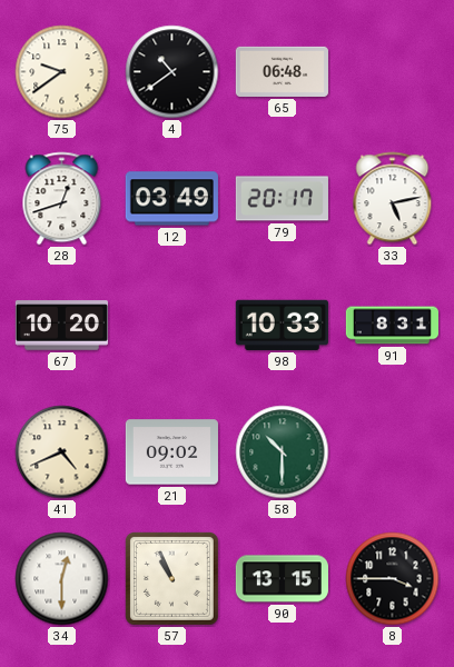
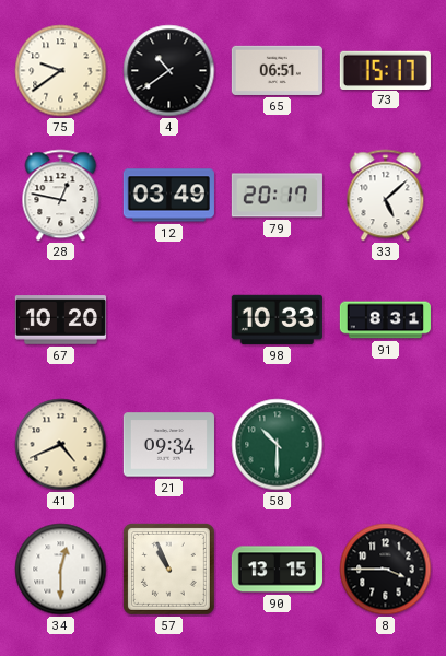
65: 06:48 -> 06:51 (277, 70)
73: none -> 15:17 (385, 70)
28: 12:42 -> 12:47 (61, 196)
33: 5:13 -> 5:08 (386, 196)
21: 09:02 -> 09:34 (168, 445)
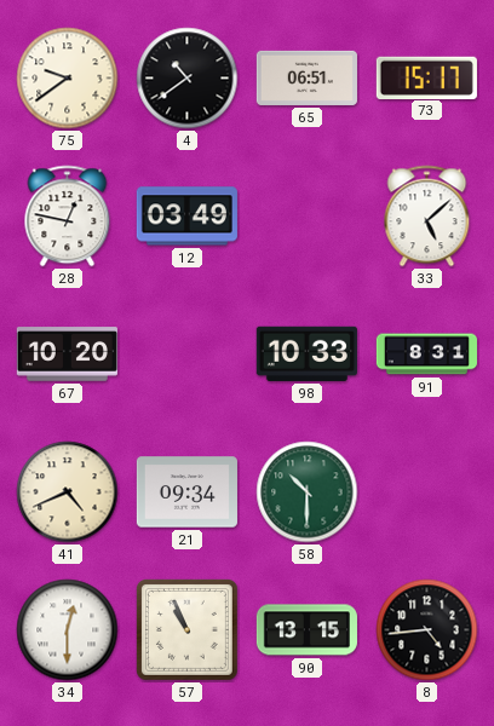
79: 20:17 -> none (277, 196)
8: 3:45 -> 4:44 (427, 630)
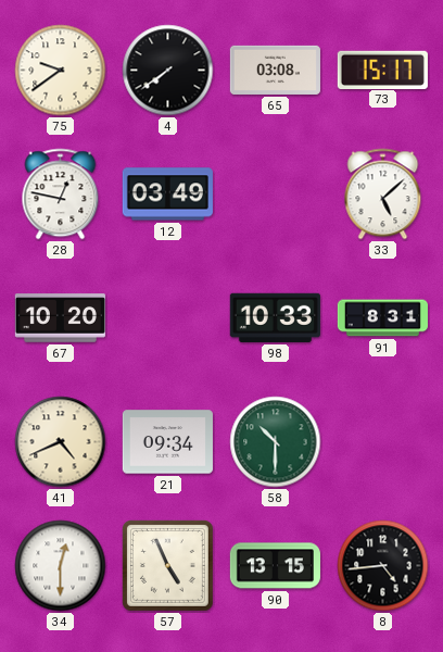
4: 10:39 -> 7:39 (168, 71)
65: 06:51 -> 03:08 (275, 70)
57: 10:56 -> 4:56 (167, 565)
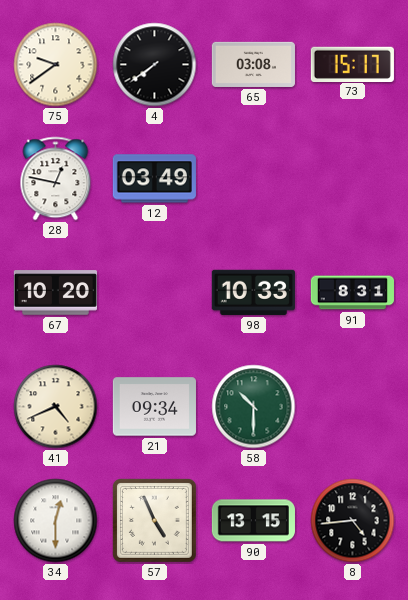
33: 5:08 -> none (383, 195)
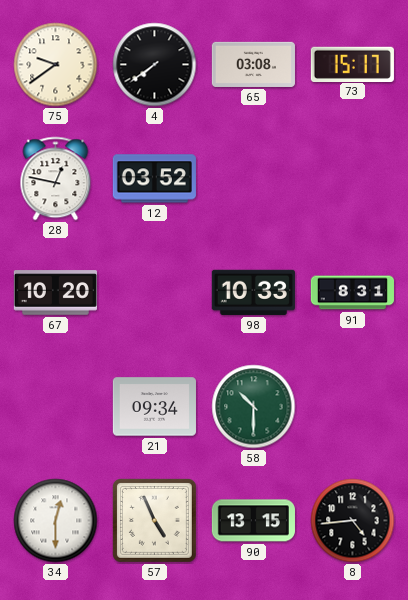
12: 03:49 -> 03:52 (154, 179)
41: 4:41 -> none (56, 407)
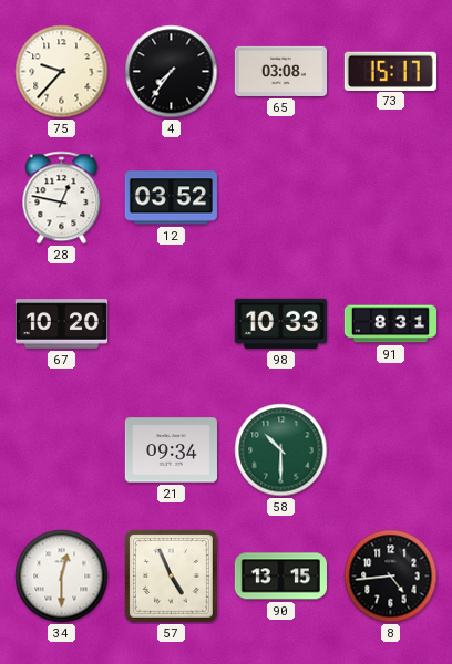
75: 9:39 -> 9:37 (62, 72)
4: 7:39 -> 7:36 (172, 72)
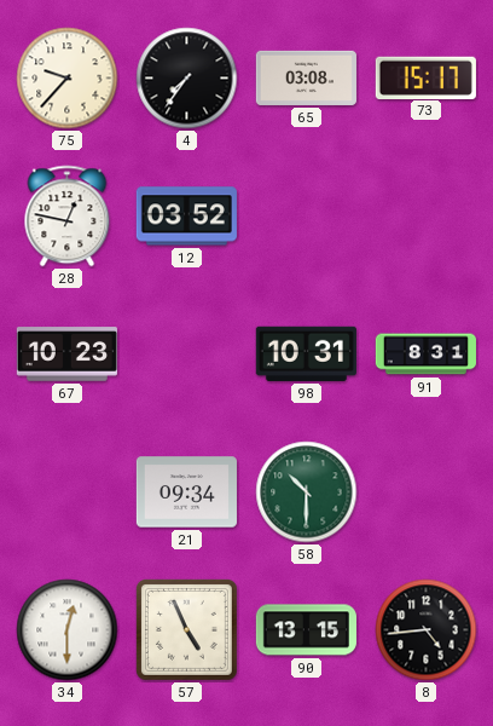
67: 10:20 -> 10:23 (66, 355)
98: 10:33 -> 10:31 (306, 353)
